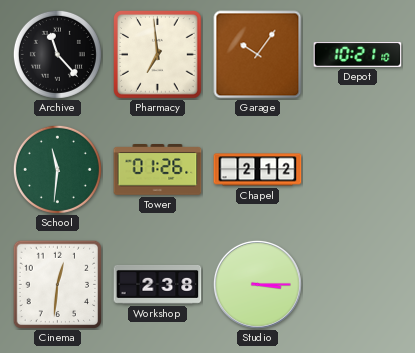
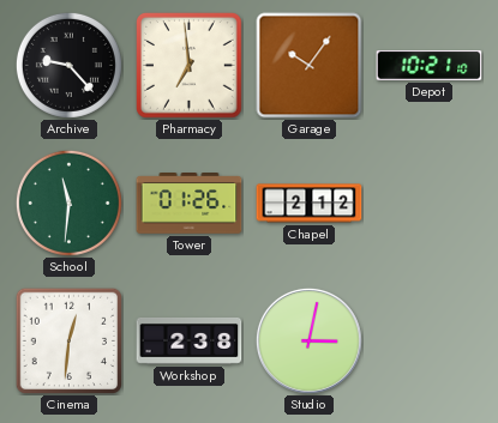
Archive: 11:23 -> 9:23 (68, 65)
Studio: 3:15 -> 3:02 (308, 340)
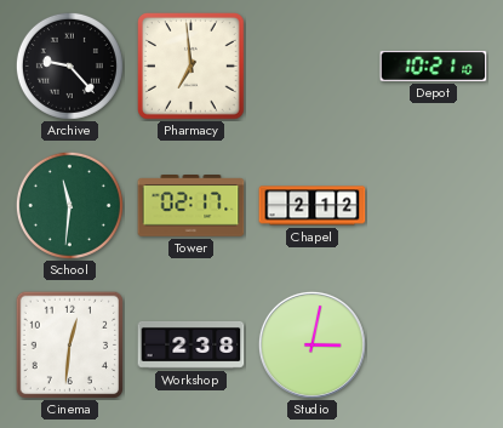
Garage: 10:06 -> none (310, 66)
Tower: 01:26 -> 02:17 (192, 206)
